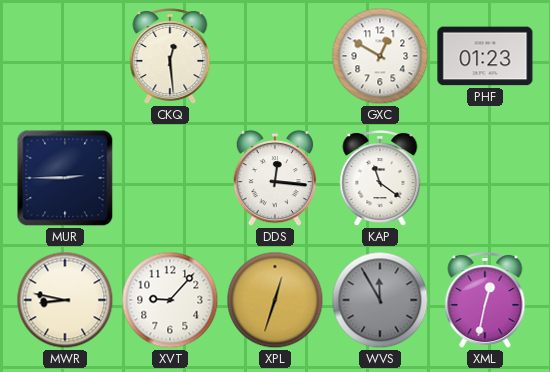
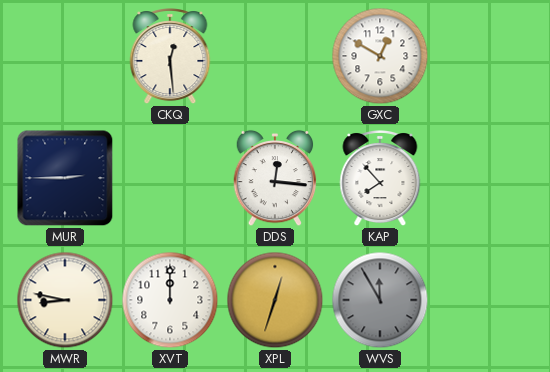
PHF: 01:23 -> none (485, 56)
KAP: 11:21 -> 7:53 (380, 179)
XVT: 9:07 -> 12:00 (170, 300)
XML: 12:32 -> none (485, 301)
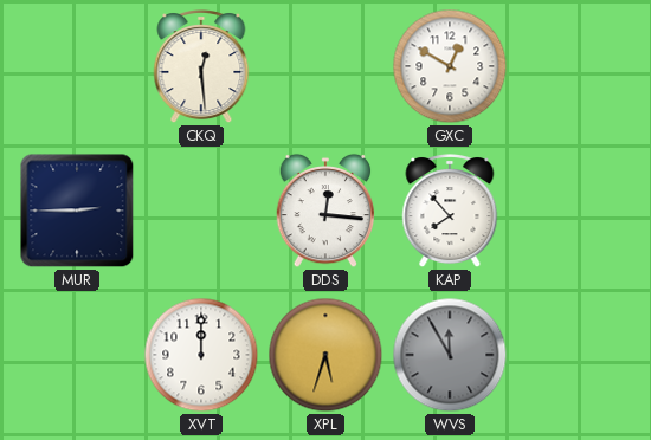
MWR: 8:47 -> none (65, 300)
XPL: 12:33 -> 5:33 (325, 355)
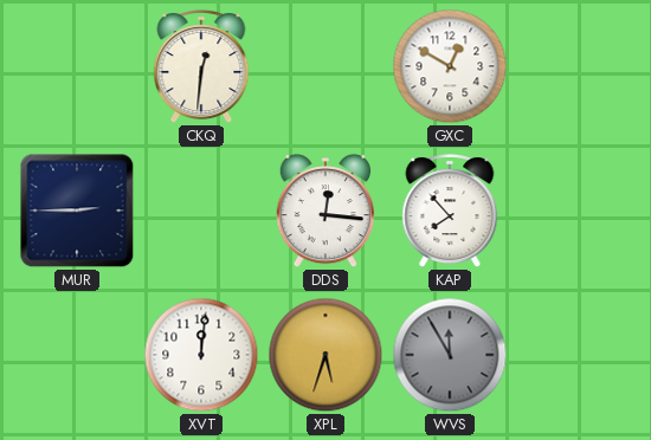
CKQ: 12:29 -> 12:31 (201, 67)
XVT: 12:00 -> 12:01 (201, 355)
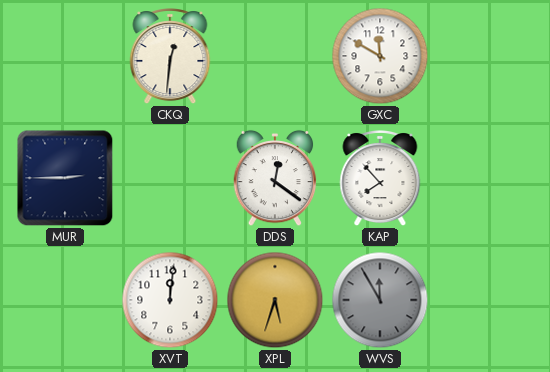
GXC: 12:50 -> 11:50 (380, 56)
DDS: 12:16 -> 12:21 (275, 178)
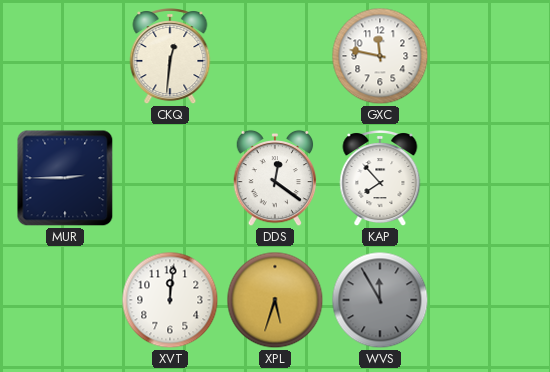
GXC: 11:50 -> 11:47 (380, 56)
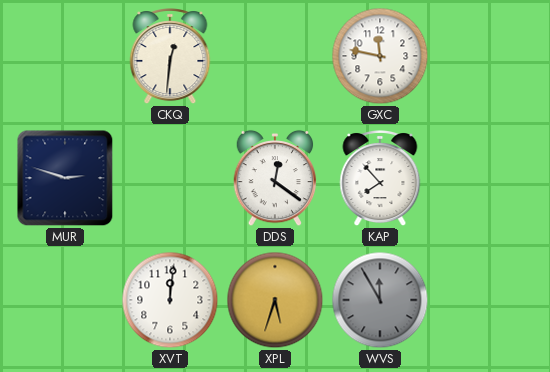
MUR: 2:45 -> 2:48 (65, 178)
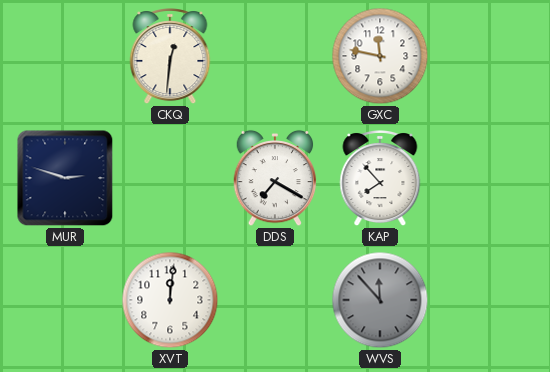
DDS: 12:21 -> 7:20 (275, 178)
XPL: 5:33 -> none (275, 300)
WVS: 11:55 -> 11:53 (380, 300)
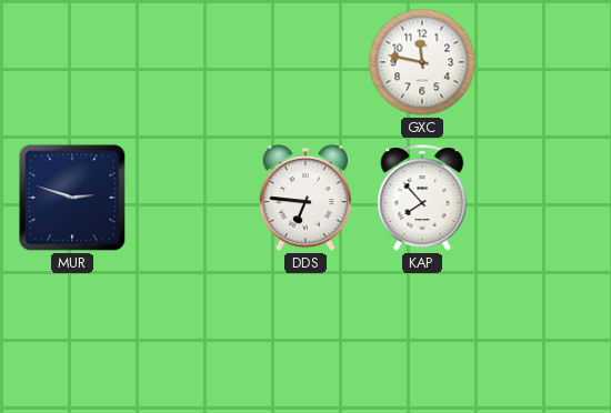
CKQ: 12:31 -> none (170, 57)
DDS: 7:20 -> 6:46 (305, 198)
XVT: 12:01 -> none (170, 300)
WVS: 11:53 -> none (380, 300)
